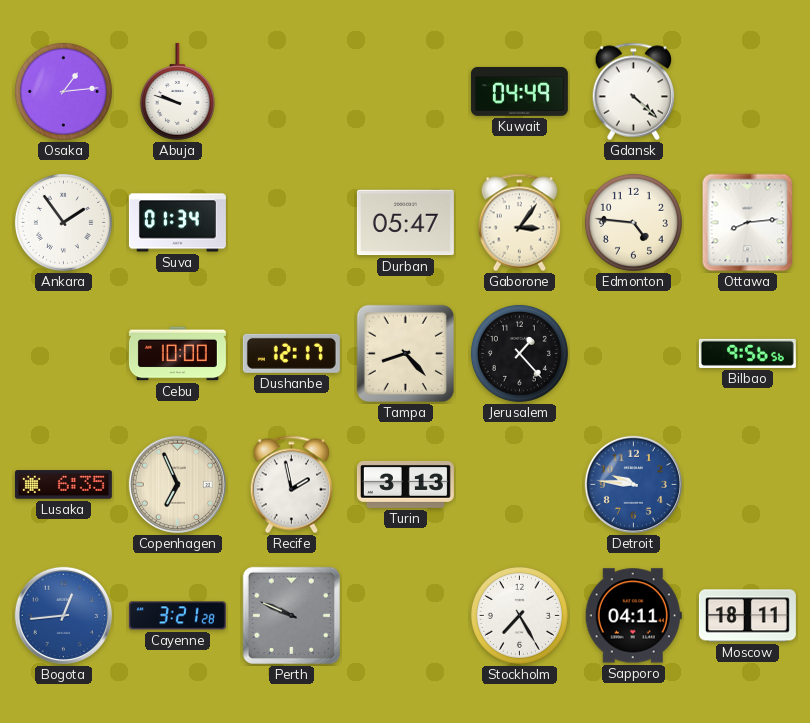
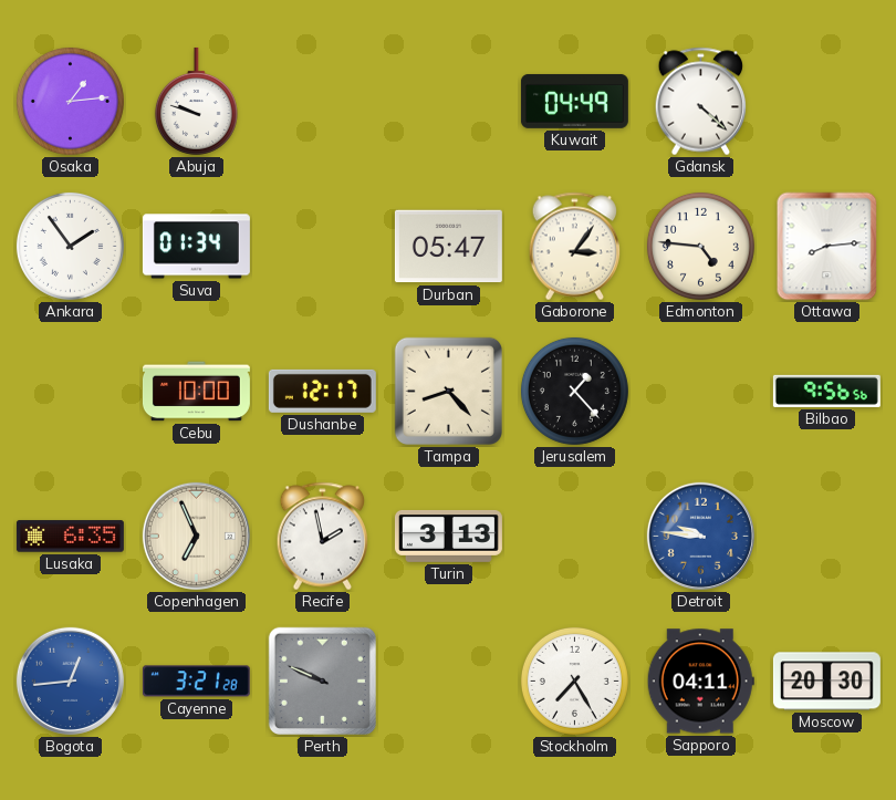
Moscow: 18:11 -> 20:30 (826, 682)
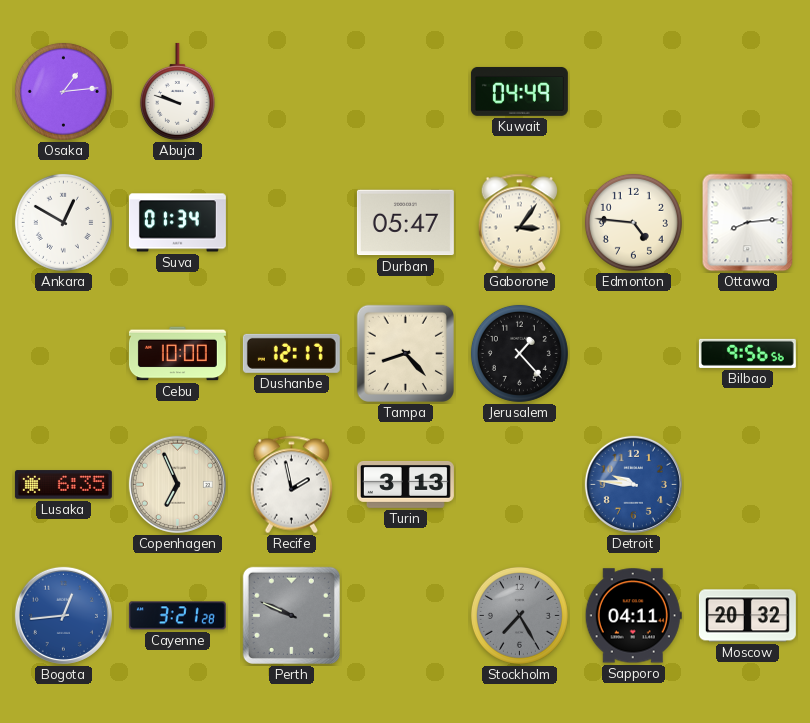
Gdansk: 4:22 -> none (701, 102)
Ankara: 1:54 -> 12:50 (63, 222)
Stockholm dial: white -> grey (519, 615)
Moscow: 20:30 -> 20:32 (747, 616)
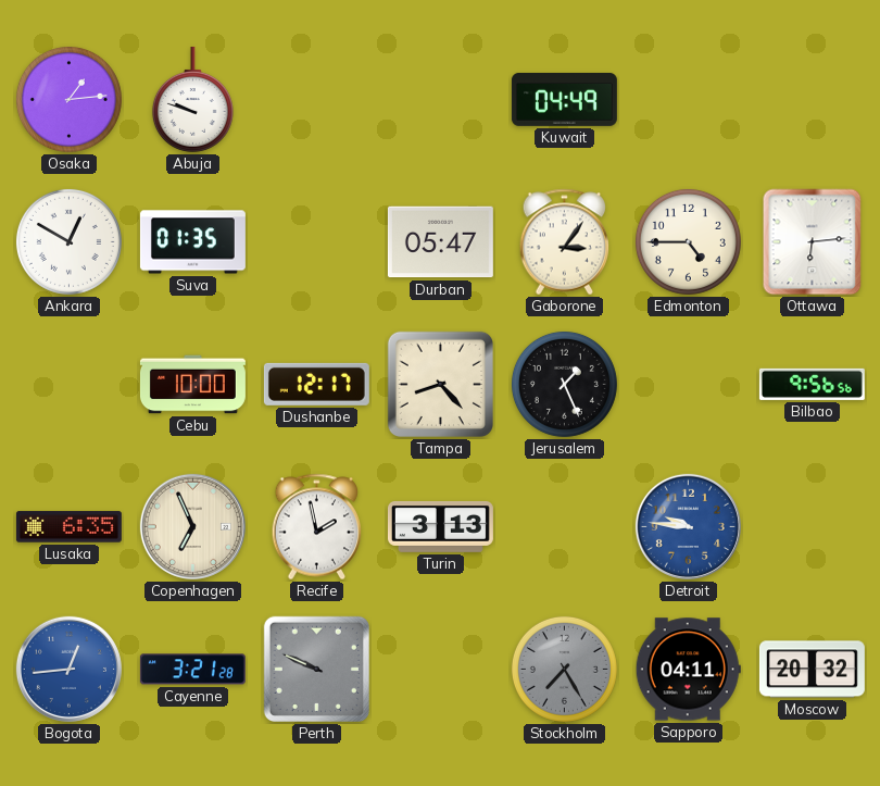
Suva: 01:34 -> 01:35 (192, 242)
Edmonton: 4:46 -> 4:45 (688, 241)
Ottawa: 8:14 -> 6:14 (813, 242)
Jerusalem: 1:23 -> 1:26 (564, 384)
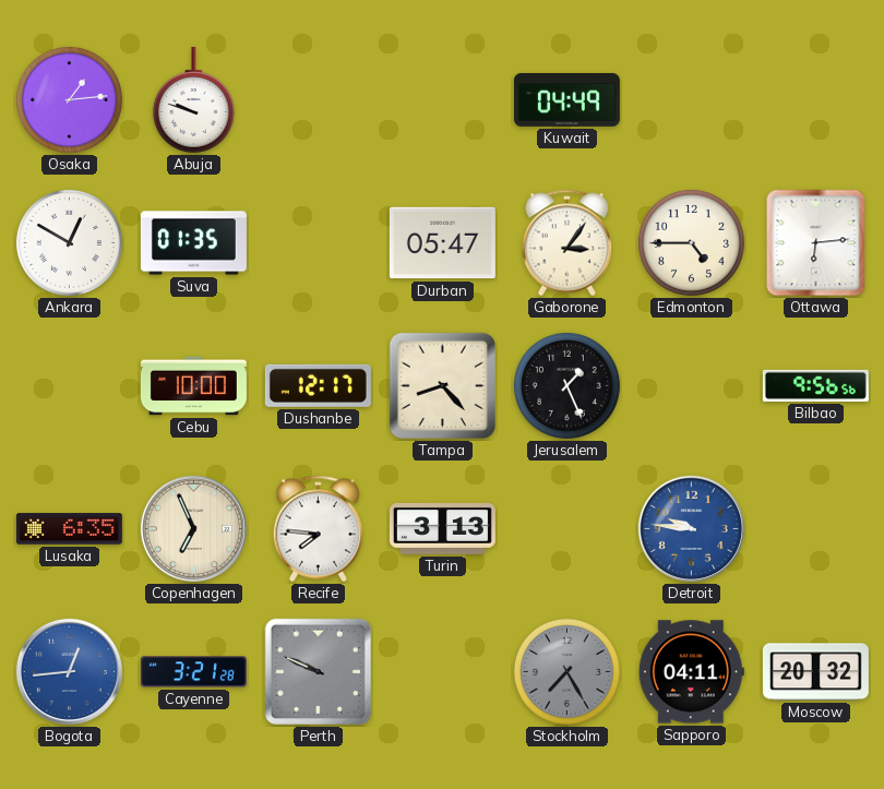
Recife: 1:58 -> 7:46 (319, 529)
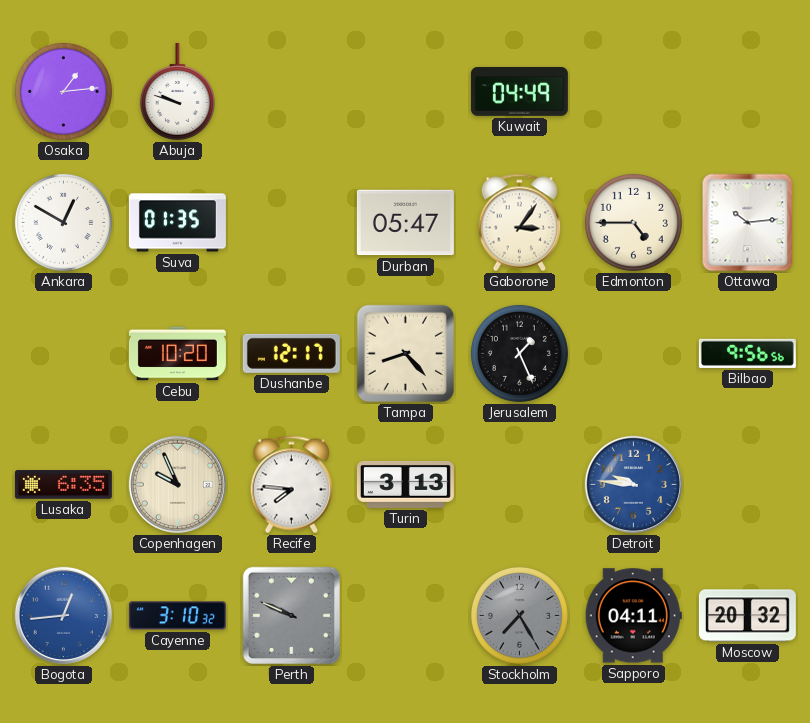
Ottawa: 6:14 -> 10:14 (748, 223)
Cebu: 10:00 -> 10:20 (177, 354)
Copenhagen: 6:56 -> 9:56 (177, 484)
Cayenne: 3:21 -> 3:10 (177, 616)
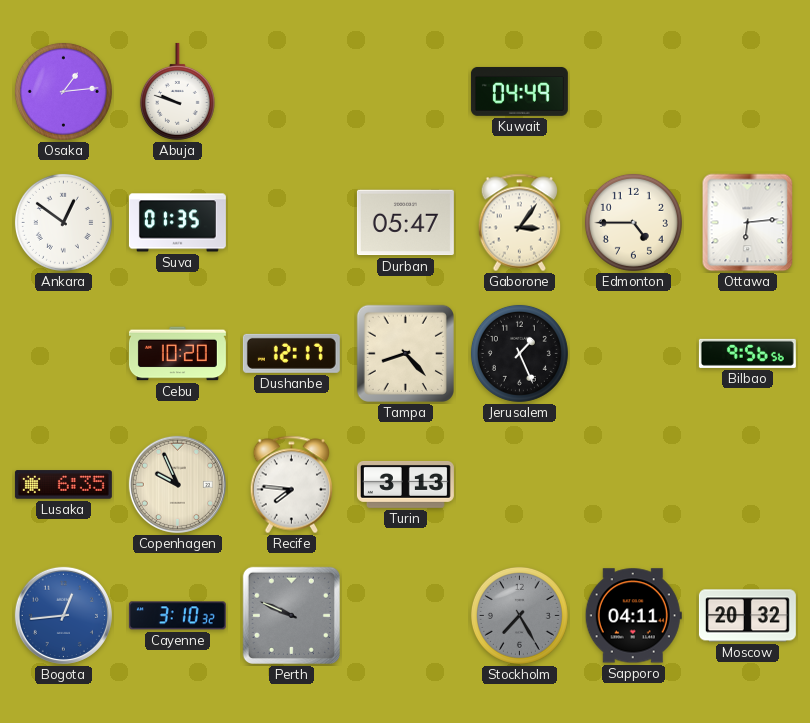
Ankara: 12:50 -> 12:51 (63, 222)
Ottawa: 10:14 -> 6:14 (748, 223)
Detroit: 9:46 -> none (633, 484)
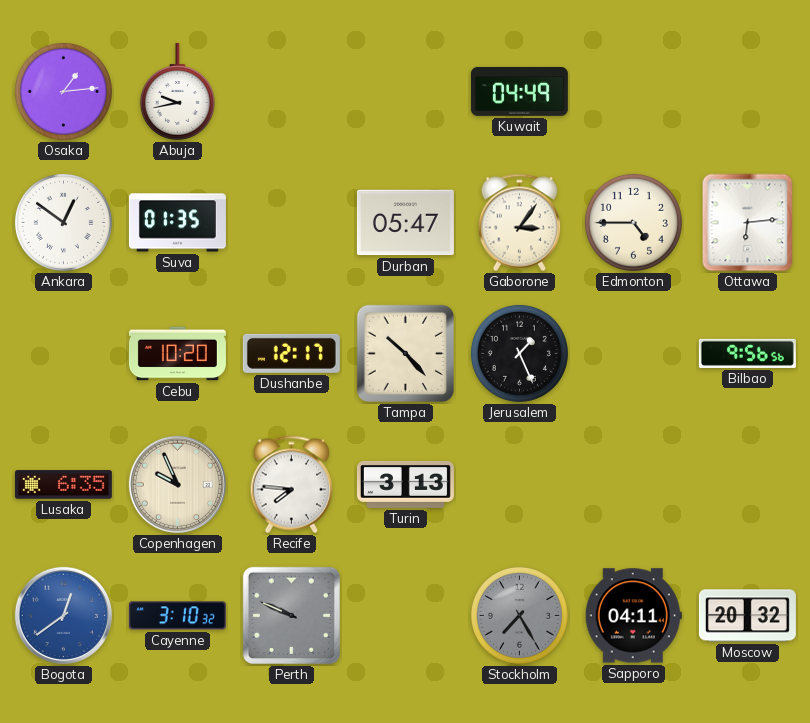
Abuja: 9:48 -> 9:43 (177, 91)
Tampa: 8:23 -> 10:23 (405, 353)
Bogota: 12:44 -> 12:39 (63, 615)
